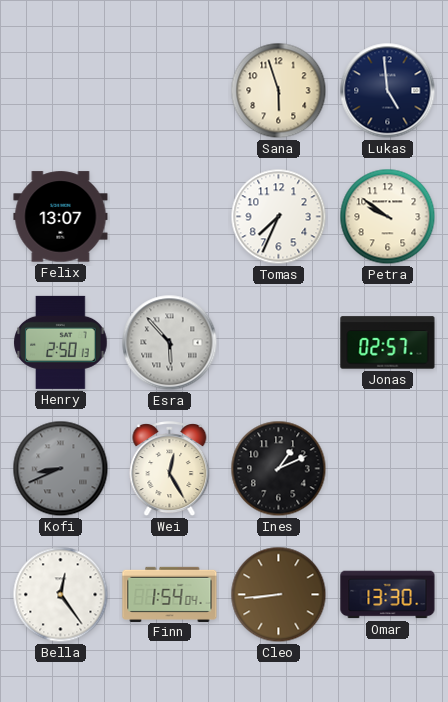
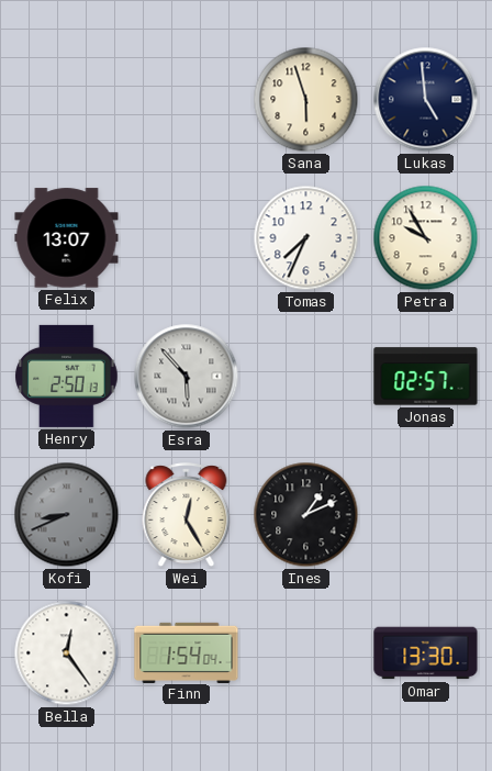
Petra: 9:51 -> 9:55 (426, 238)
Cleo: 8:44 -> none (279, 595)
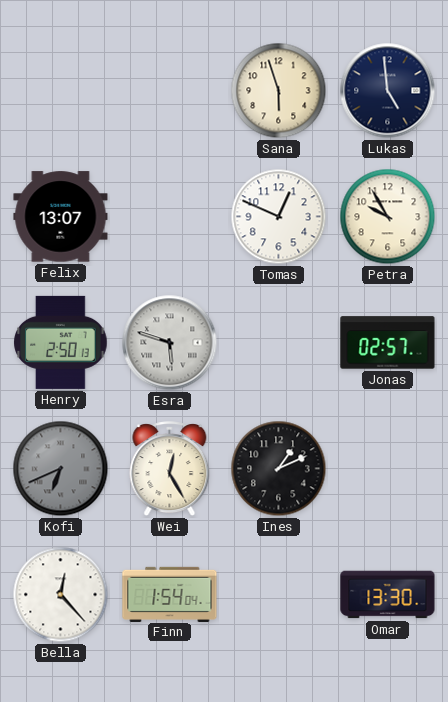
Tomas: 7:34 -> 12:49 (279, 217)
Esra: 5:53 -> 5:48 (170, 343)
Kofi: 8:41 -> 6:41 (61, 469)
Bella: 12:24 -> 12:23 (61, 595)
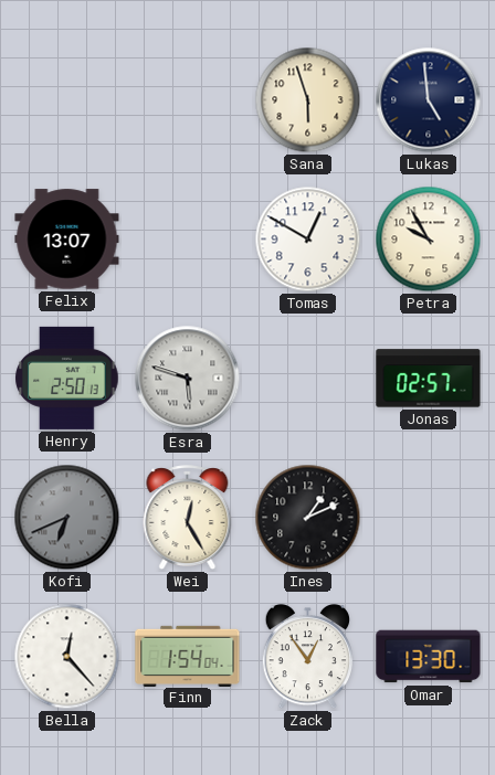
Tomas: 12:49 -> 12:50 (308, 240)
Zack: none -> 12:54 (307, 658)
